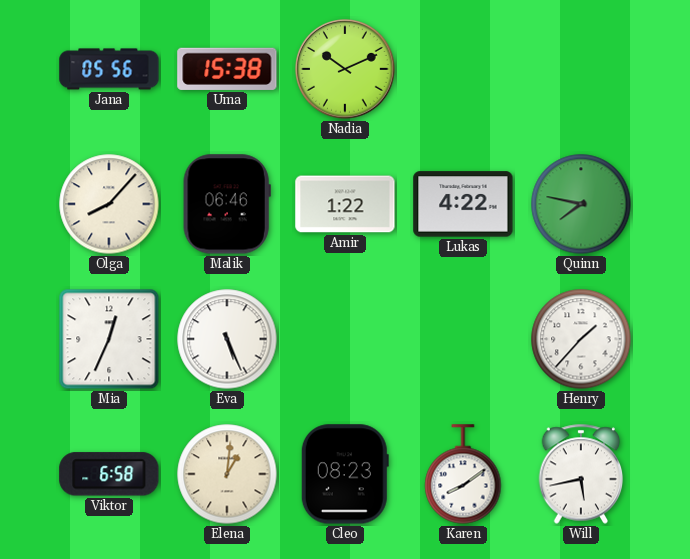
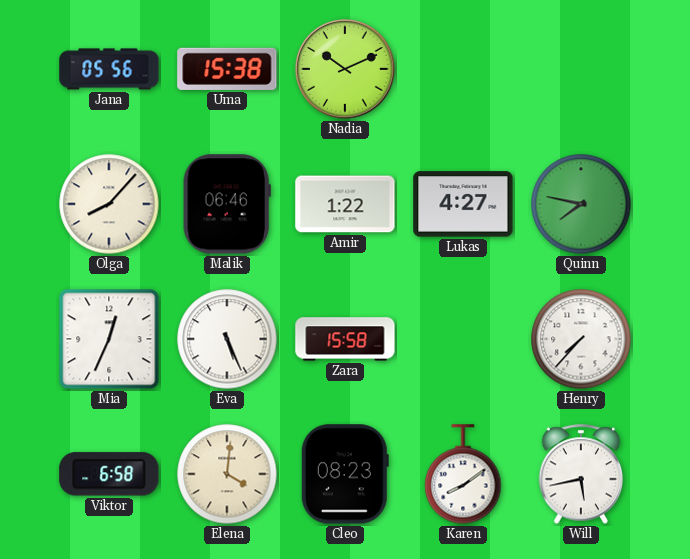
Lukas: 4:22 -> 4:27 (463, 204)
Zara: none -> 15:58 (345, 339)
Henry: 1:37 -> 7:37 (581, 339)
Elena: 1:01 -> 4:01 (227, 474)
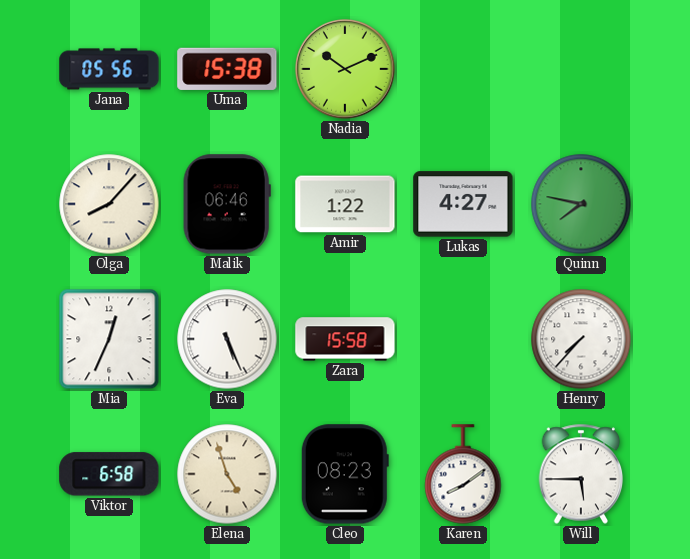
Elena: 4:01 -> 4:57 (227, 474)
Will: 5:43 -> 5:45 (581, 474)
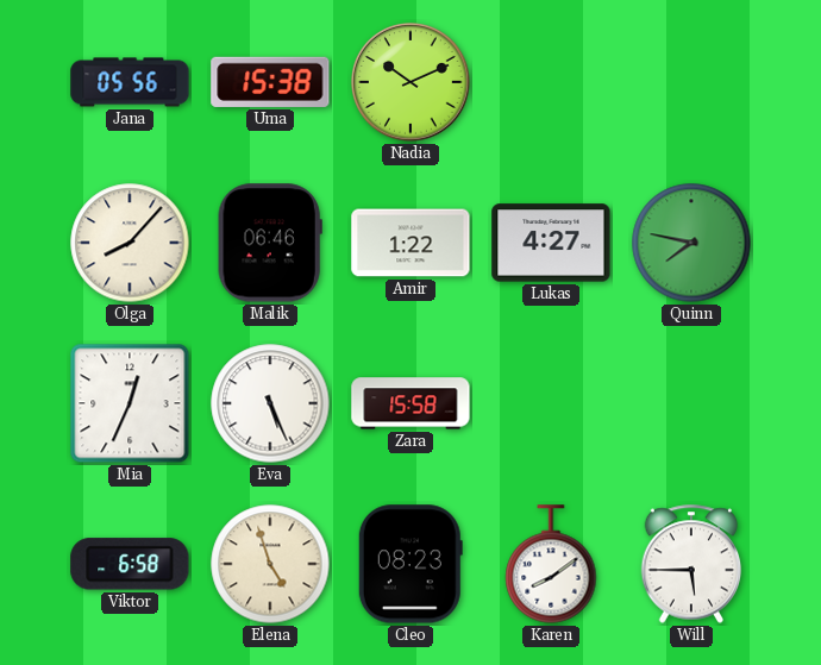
Henry: 7:37 -> none (581, 339)
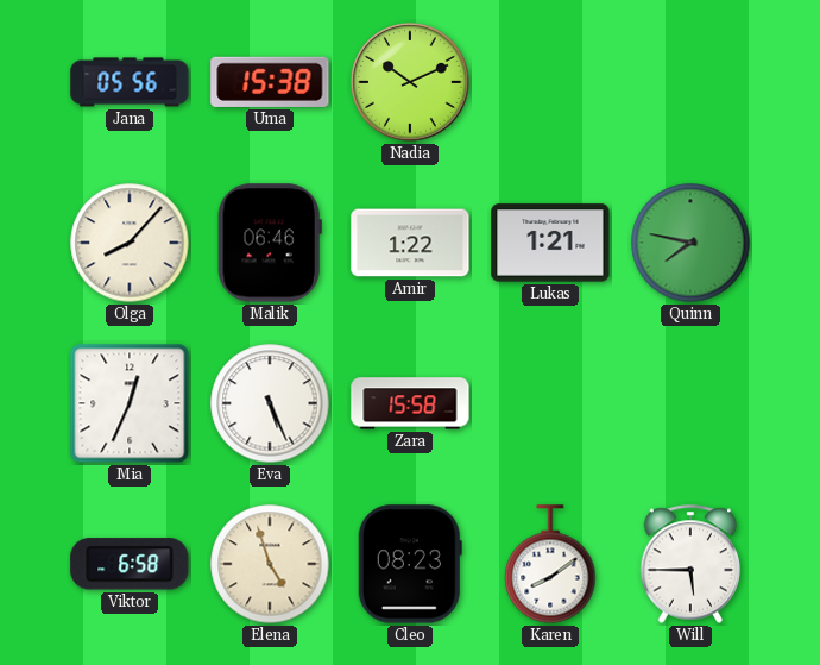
Lukas: 4:27 -> 1:21 (550, 243)
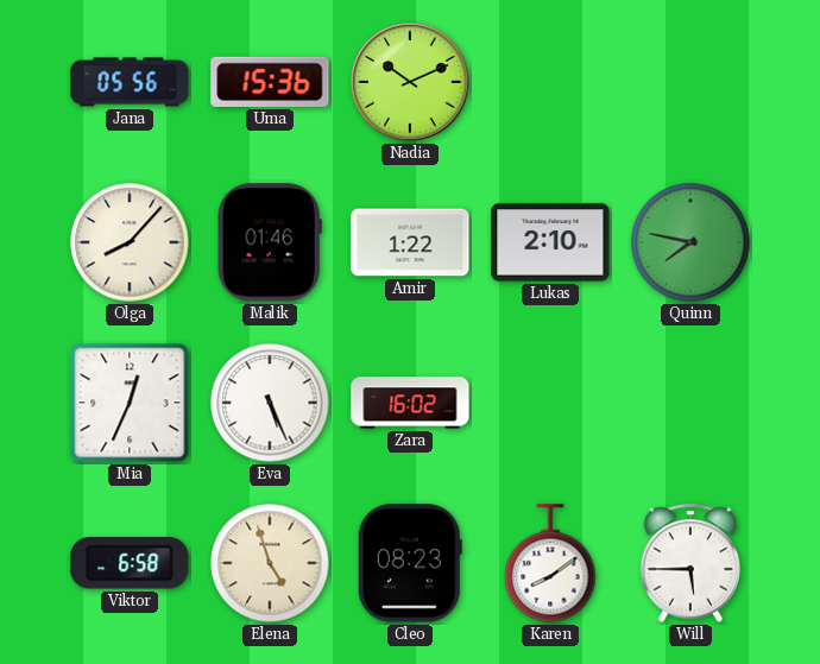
Uma: 15:38 -> 15:36 (270, 82)
Malik: 06:46 -> 01:46 (270, 242)
Lukas: 1:21 -> 2:10 (550, 242)
Zara: 15:58 -> 16:02 (410, 403)
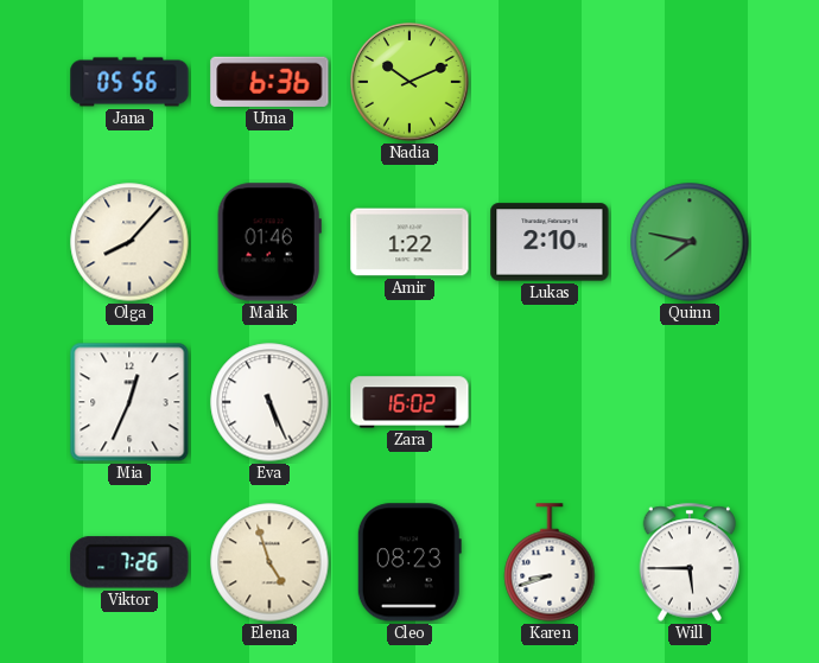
Uma: 15:36 -> 6:36 (269, 82)
Viktor: 6:58 -> 7:26 (129, 562)
Karen: 8:09 -> 8:42 (550, 562)
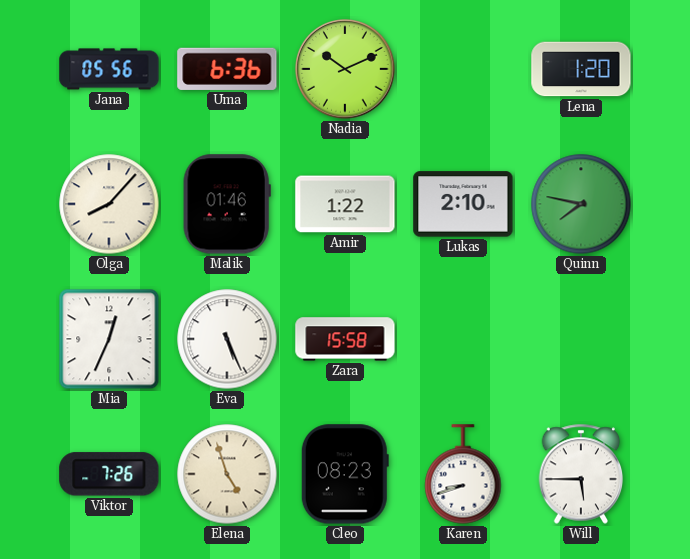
Lena: none -> 1:20 (581, 69)
Zara: 16:02 -> 15:58 (345, 339)
